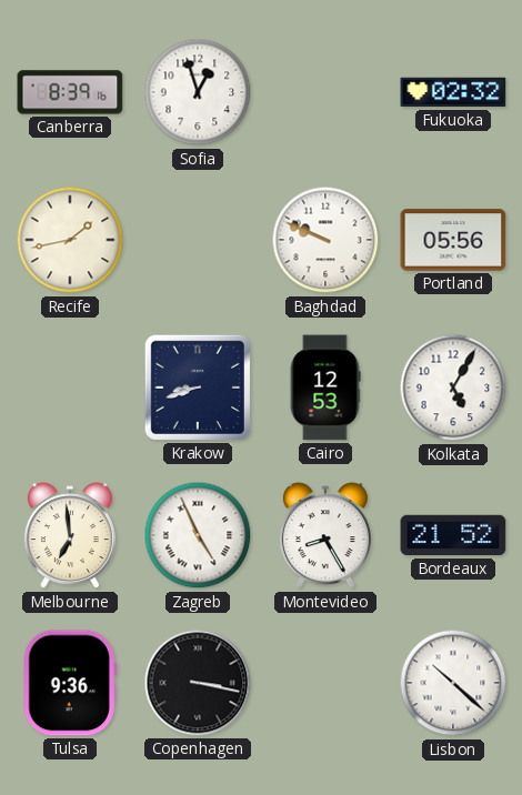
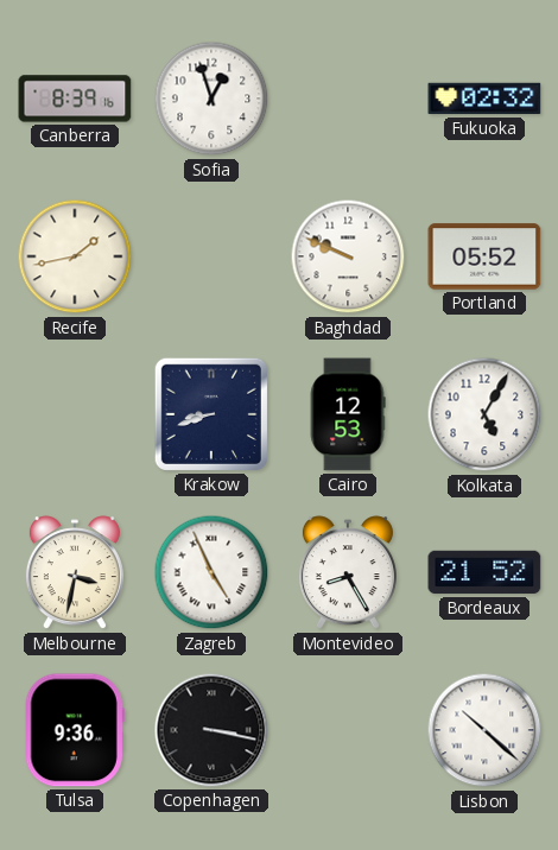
Portland: 05:56 -> 05:52 (484, 256)
Melbourne: 6:59 -> 3:32 (75, 573)
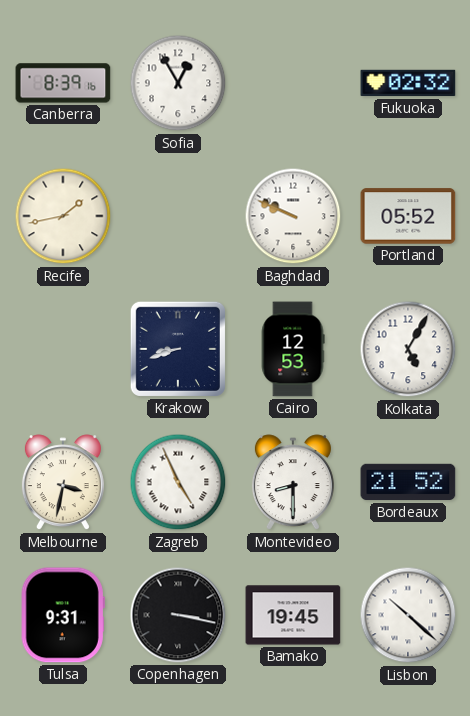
Sofia: 12:57 -> 12:55 (178, 83)
Montevideo: 8:25 -> 8:30 (293, 483)
Tulsa: 9:36 -> 9:31 (63, 615)
Bamako: none -> 19:45 (293, 615)
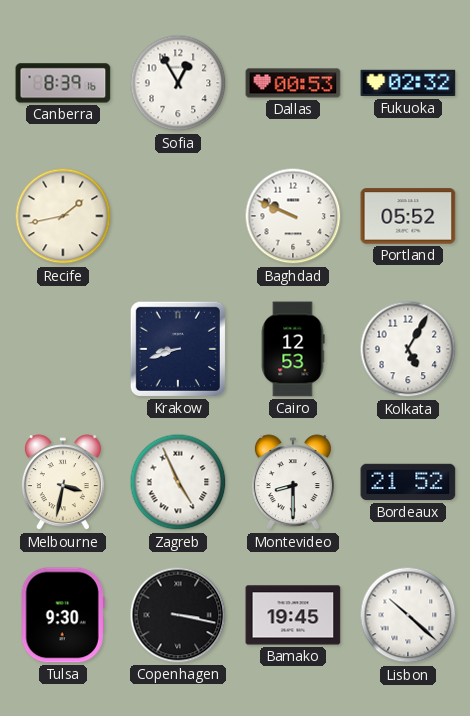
Dallas: none -> 00:53 (293, 83)
Tulsa: 9:31 -> 9:30 (63, 615)
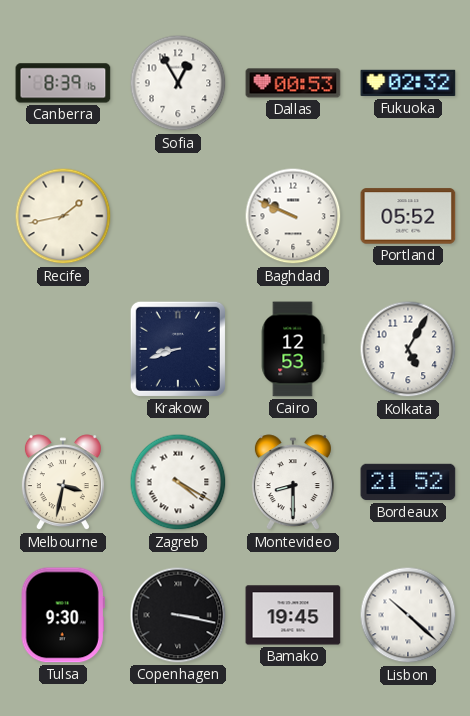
Zagreb: 4:56 -> 4:20 (178, 482)
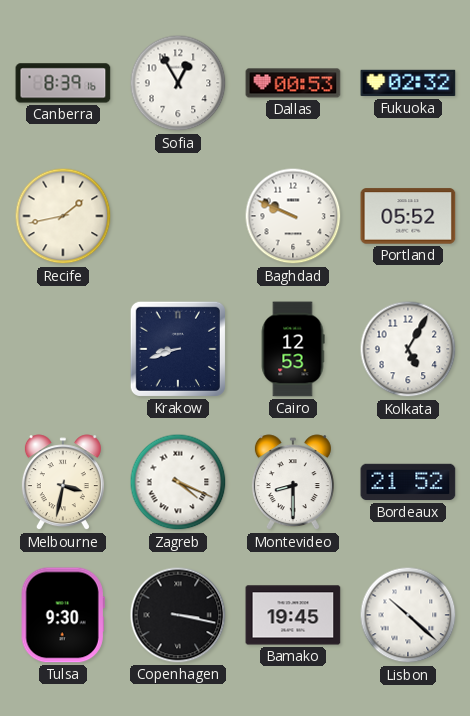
Zagreb: 4:20 -> 4:19 (178, 482)
